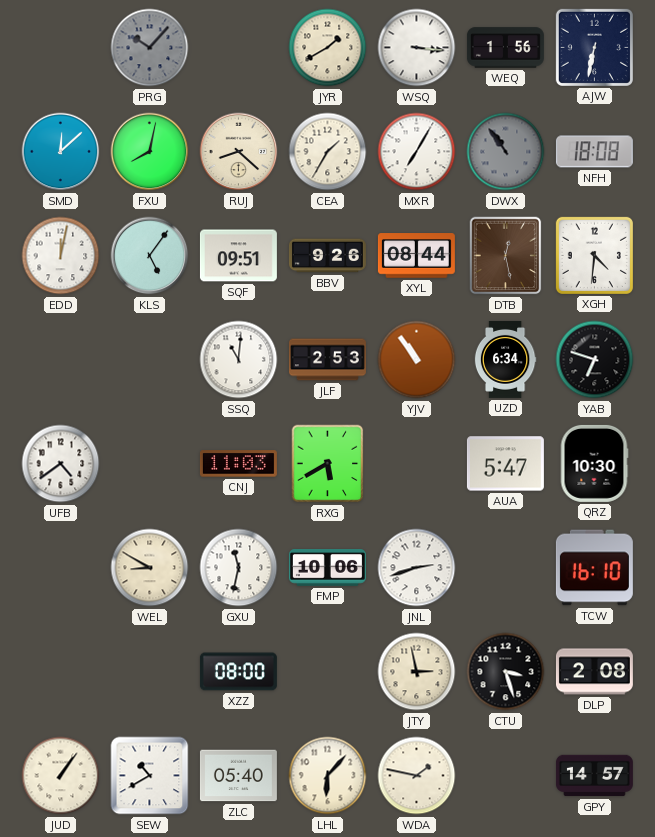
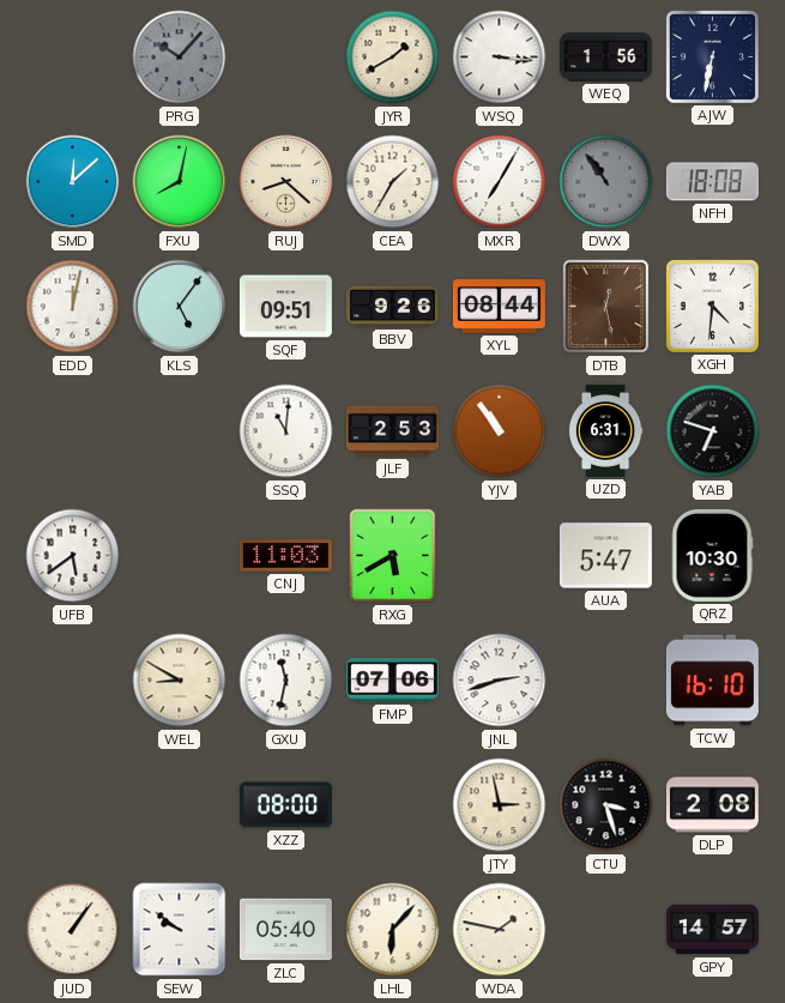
UZD: 6:34 -> 6:31 (605, 430)
UFB: 4:39 -> 5:39 (73, 556)
FMP: 10:06 -> 07:06 (392, 681)
SEW: 10:40 -> 9:51 (180, 930)
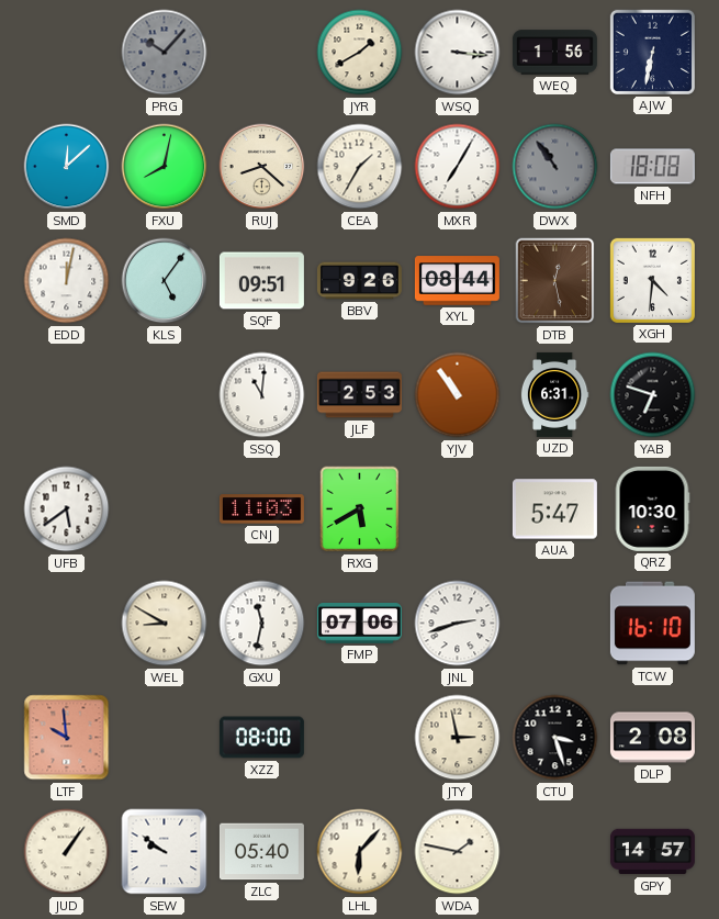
LTF: none -> 9:59 (67, 738)
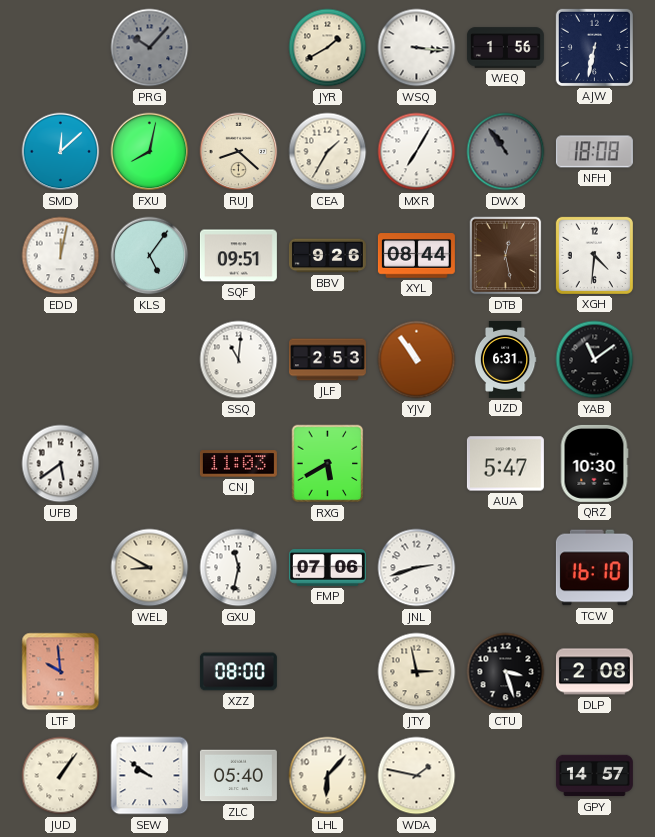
YAB: 6:48 -> 11:09 (595, 360)
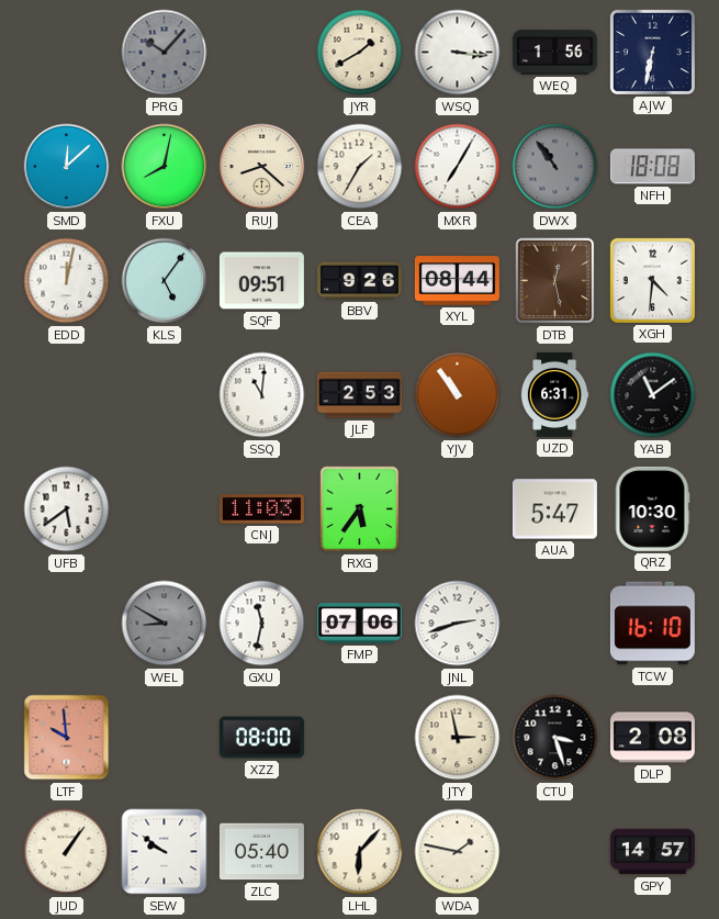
RXG: 5:40 -> 5:36 (360, 509)
WEL dial: cream -> grey (165, 624)
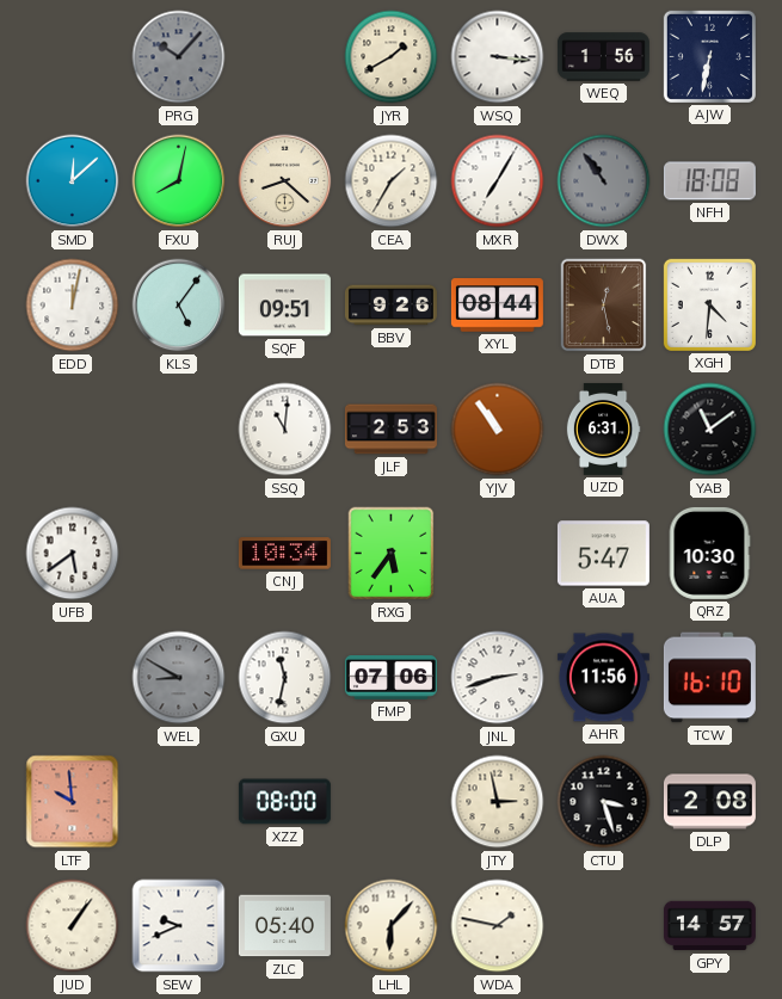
CNJ: 11:03 -> 10:34 (284, 554)
AHR: none -> 11:56 (603, 678)
SEW: 9:51 -> 9:41 (179, 926)
